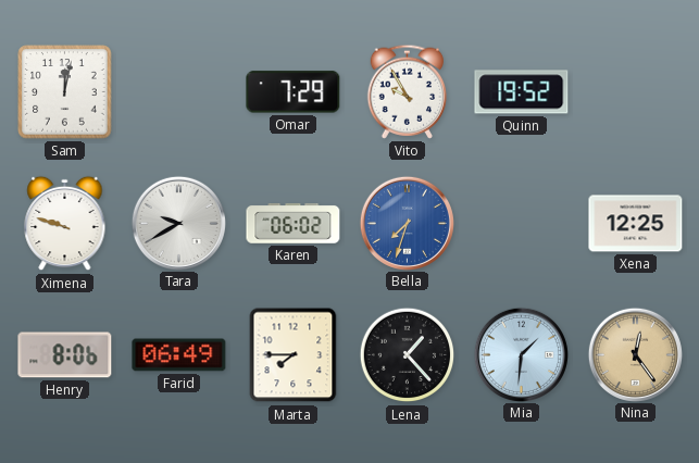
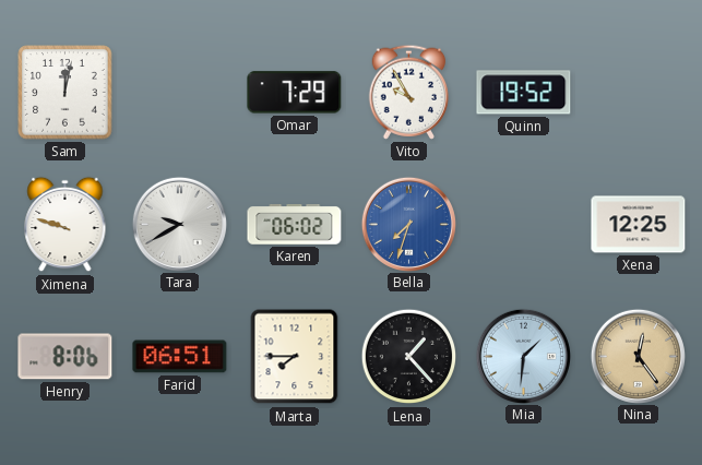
Farid: 06:49 -> 06:51 (180, 357)
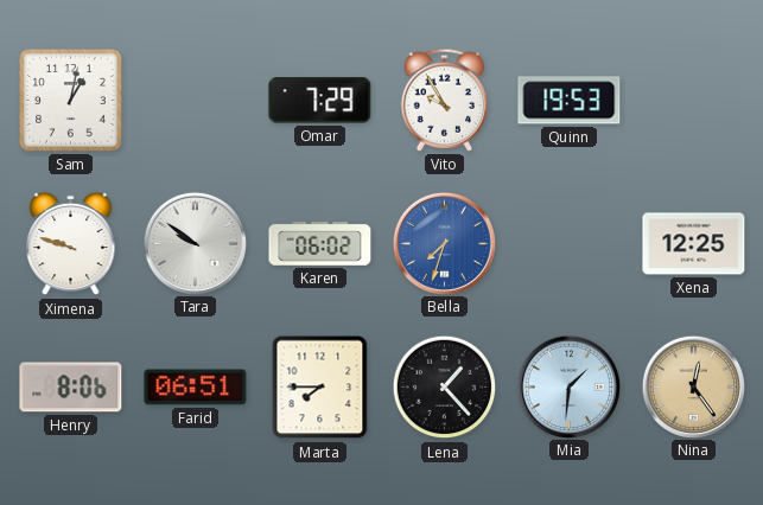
Sam: 12:02 -> 1:02 (71, 101)
Quinn: 19:52 -> 19:53 (570, 101)
Tara: 9:40 -> 9:51 (195, 243)
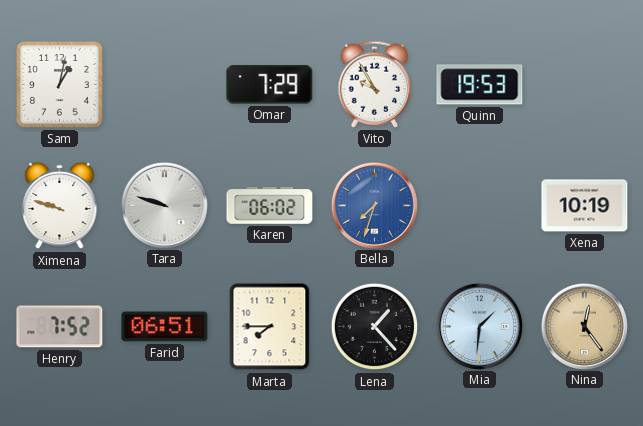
Tara: 9:51 -> 9:48 (164, 205)
Xena: 12:25 -> 10:19 (585, 206)
Henry: 8:06 -> 7:52 (60, 327)
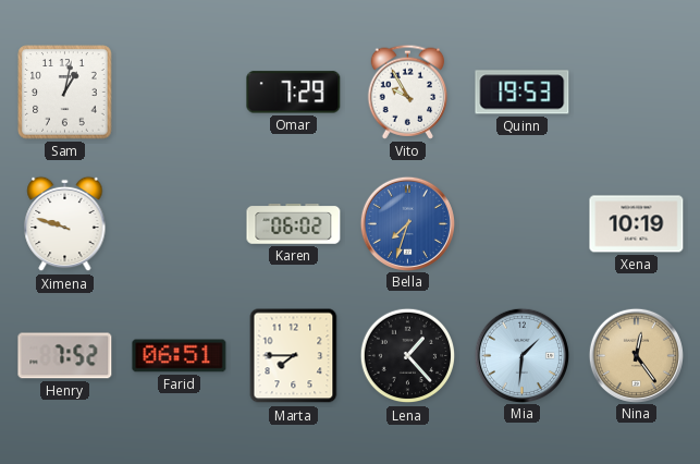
Tara: 9:48 -> none (164, 205)
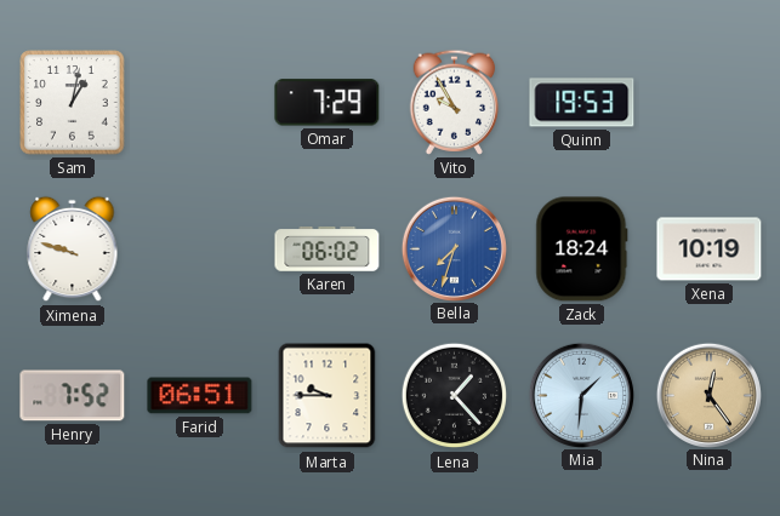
Zack: none -> 18:24 (582, 250)
Marta: 7:45 -> 9:45 (328, 396)
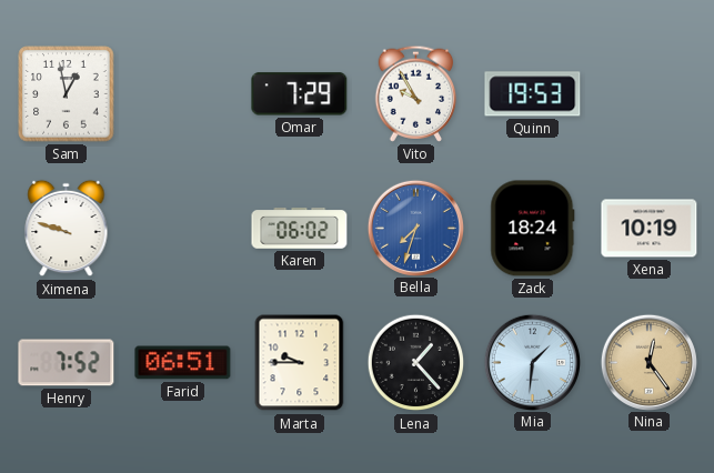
Sam: 1:02 -> 12:58 (67, 94)
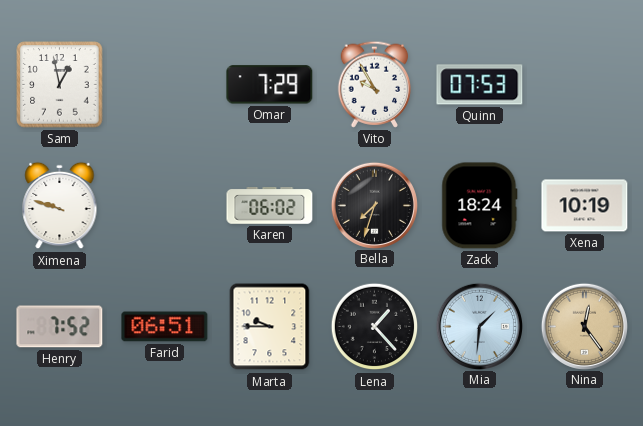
Quinn: 19:53 -> 07:53 (480, 85)
Bella dial: blue -> black (374, 205)
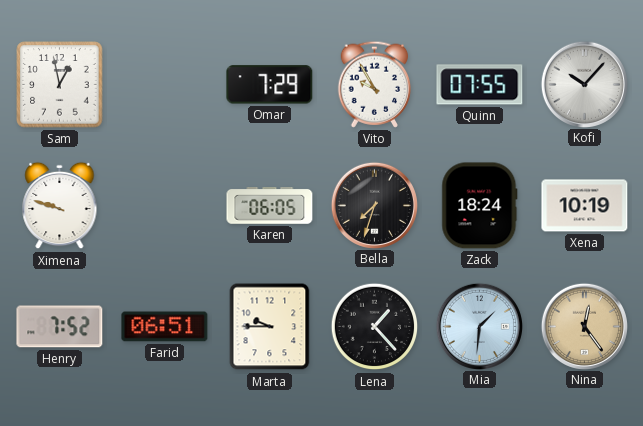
Quinn: 07:53 -> 07:55 (480, 85)
Kofi: none -> 10:07 (584, 84)
Karen: 06:02 -> 06:05 (270, 206)
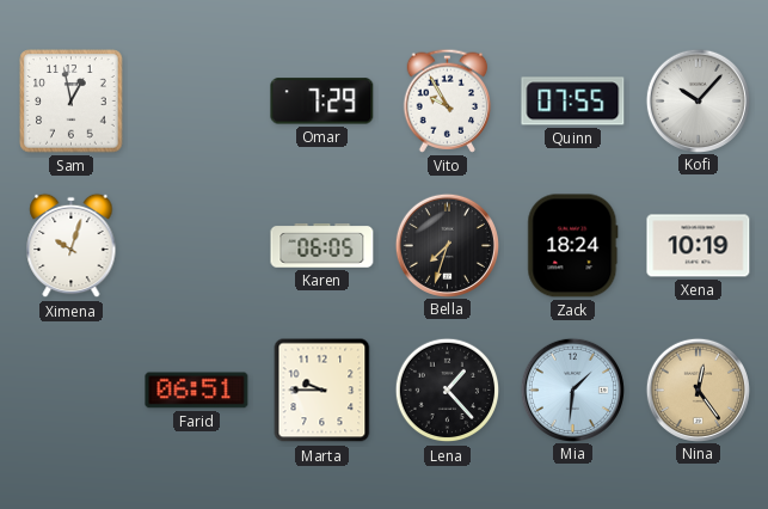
Ximena: 9:48 -> 10:03 (72, 246)
Henry: 7:52 -> none (60, 327)
